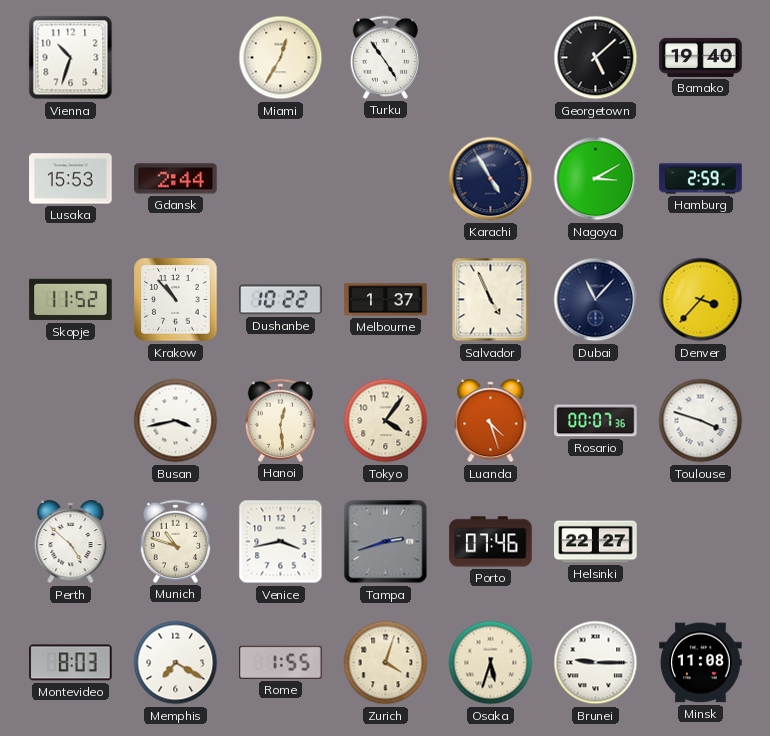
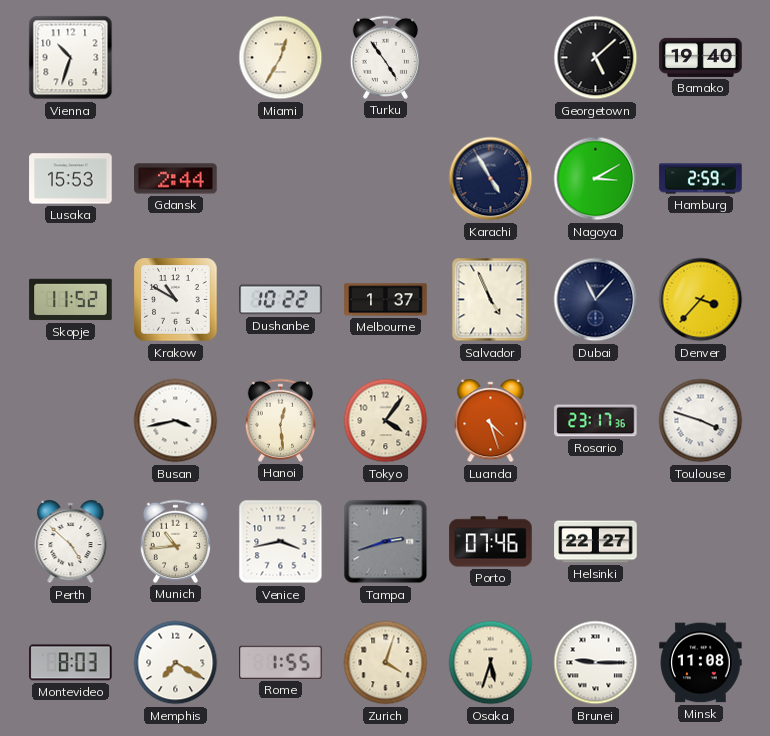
Krakow: 10:53 -> 10:50 (176, 300)
Rosario: 00:07 -> 23:17 (596, 421)
Munich: 10:48 -> 10:44 (175, 541)
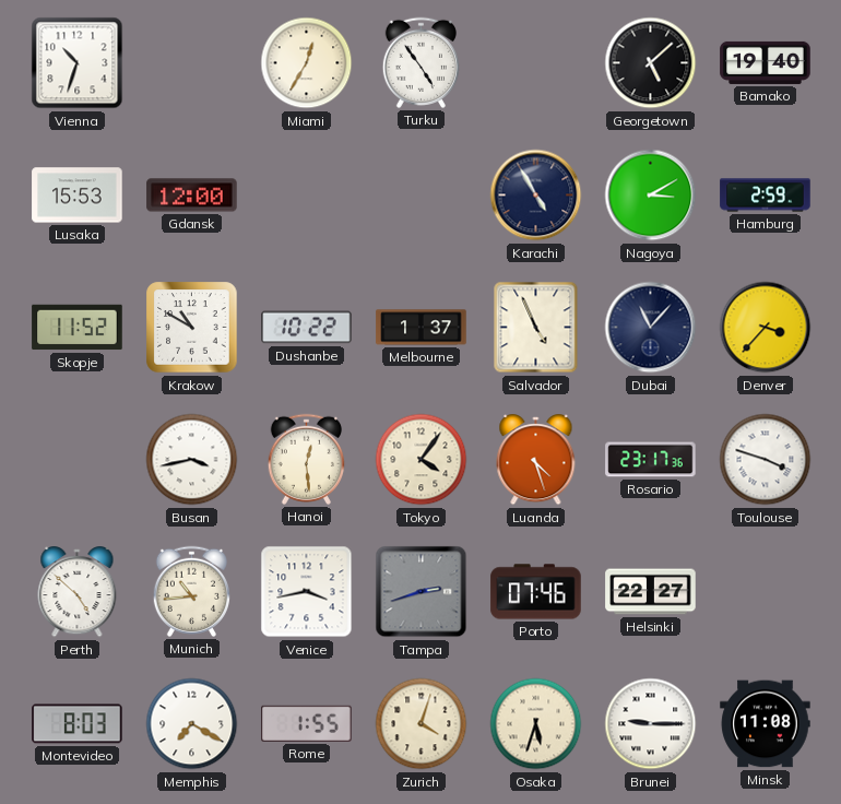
Gdansk: 2:44 -> 12:00 (192, 196)
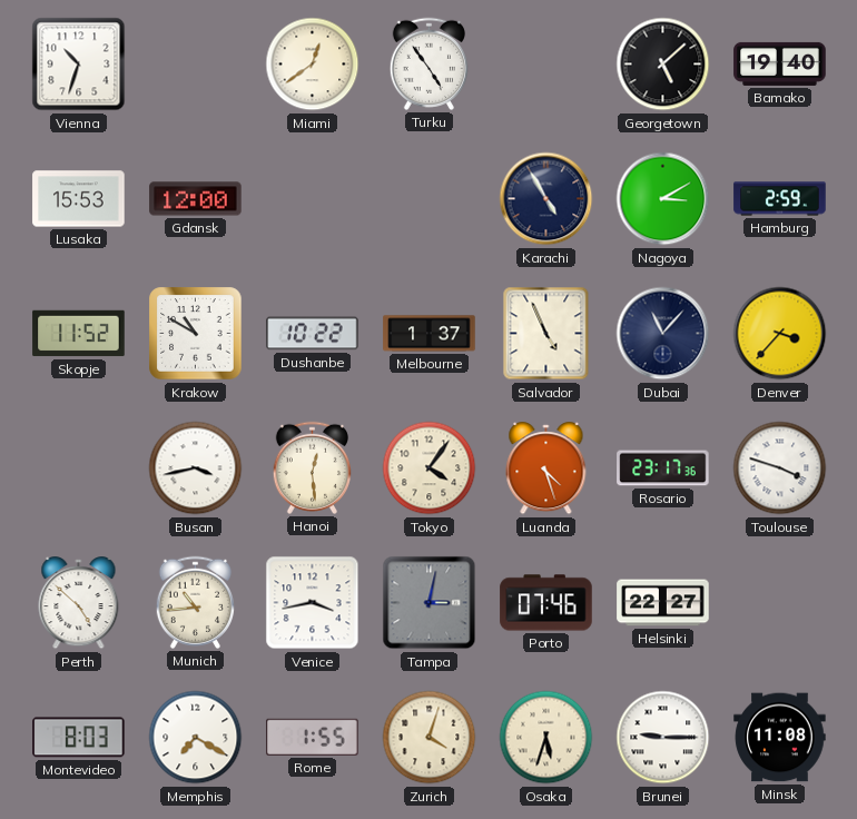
Miami: 12:35 -> 12:39 (313, 65)
Tampa: 2:42 -> 3:02 (430, 603)
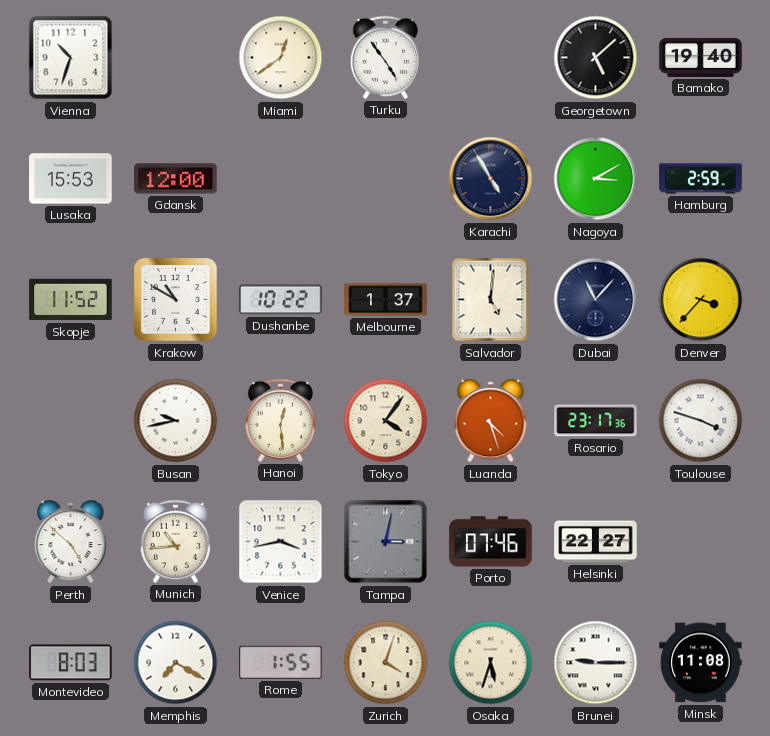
Salvador: 4:56 -> 5:01 (491, 300)
Busan: 3:43 -> 9:43 (176, 421)
